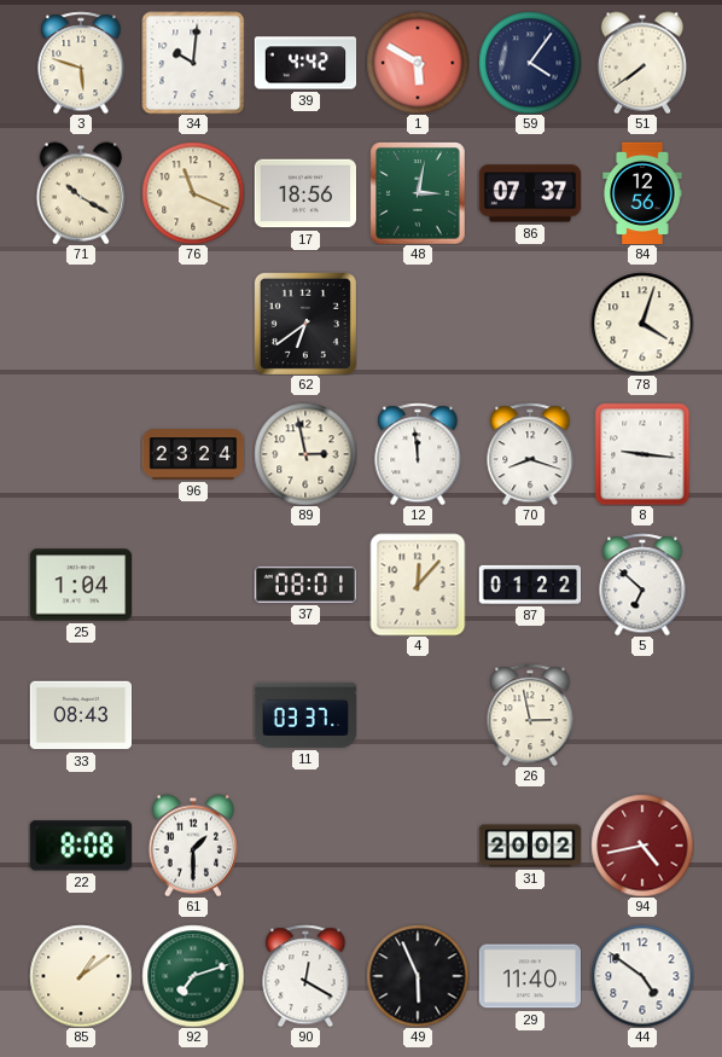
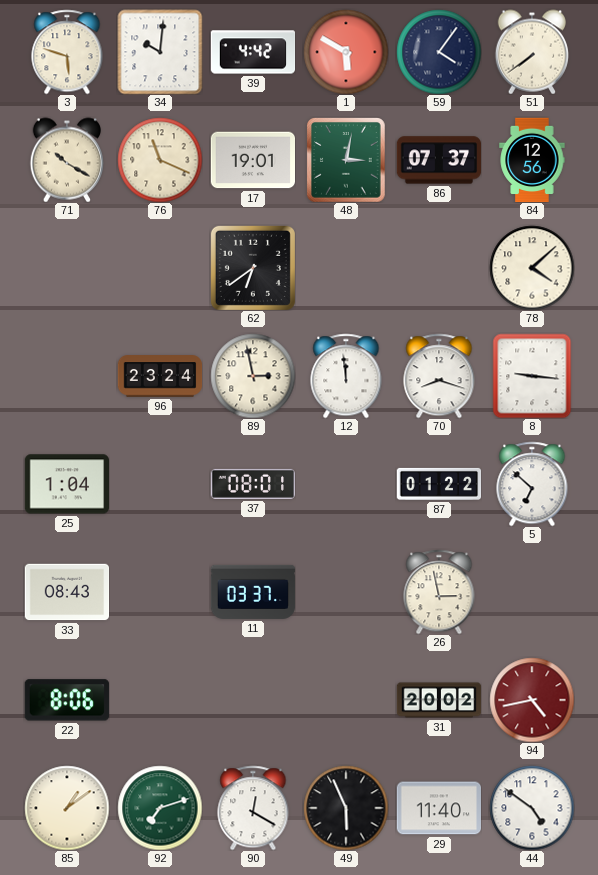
17: 18:56 -> 19:01 (252, 160)
78: 4:03 -> 4:08 (532, 268)
4: 12:07 -> none (418, 585)
22: 8:08 -> 8:06 (67, 700)
61: 1:30 -> none (192, 846)
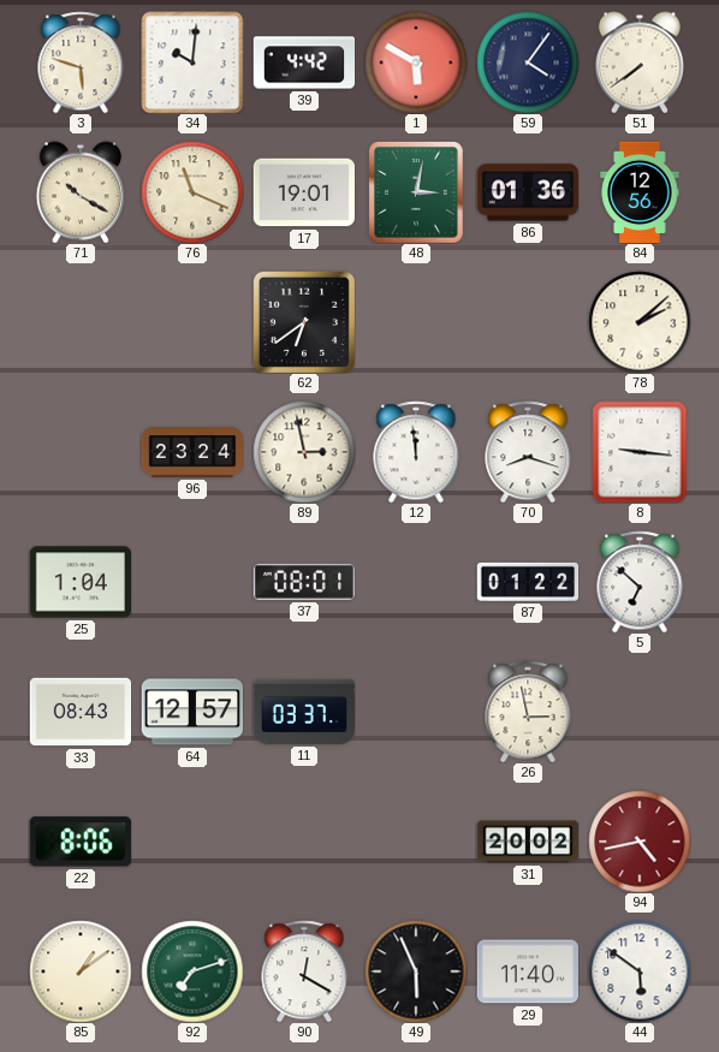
86: 07:37 -> 01:36 (528, 192)
78: 4:08 -> 2:08 (640, 322)
64: none -> 12:57 (191, 712)
44: 4:51 -> 5:51 (640, 971)
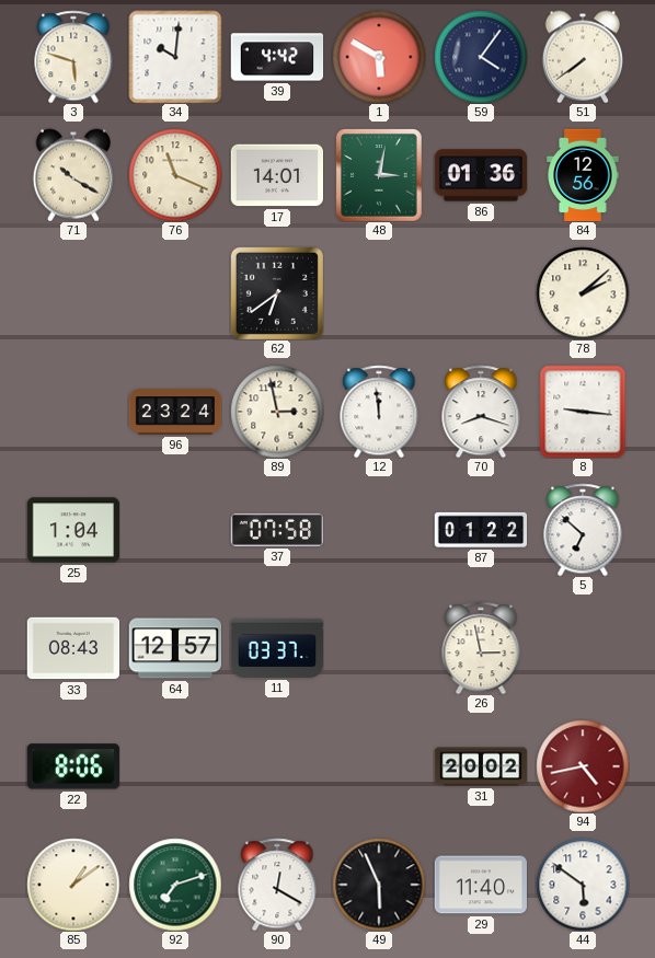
17: 19:01 -> 14:01 (276, 175)
37: 08:01 -> 07:58 (277, 530)
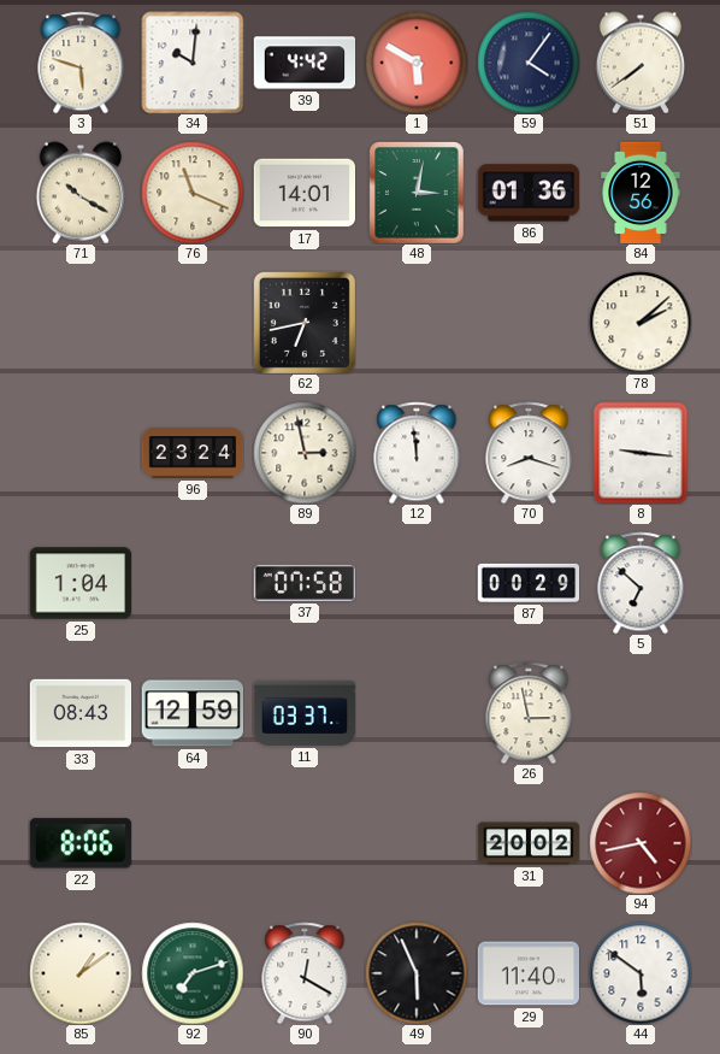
62: 6:39 -> 6:43 (305, 323)
87: 01:22 -> 00:29 (529, 583)
64: 12:57 -> 12:59 (191, 713)
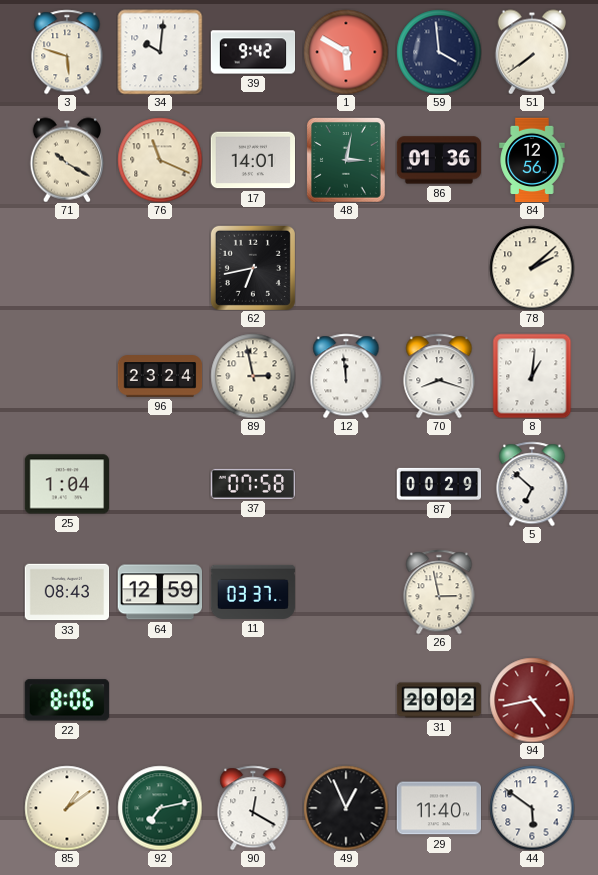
39: 4:42 -> 9:42 (253, 52)
59: 4:06 -> 3:59 (439, 52)
8: 9:16 -> 1:01 (532, 376)
92: 7:12 -> 7:13 (160, 808)
49: 5:56 -> 12:56 (346, 808)
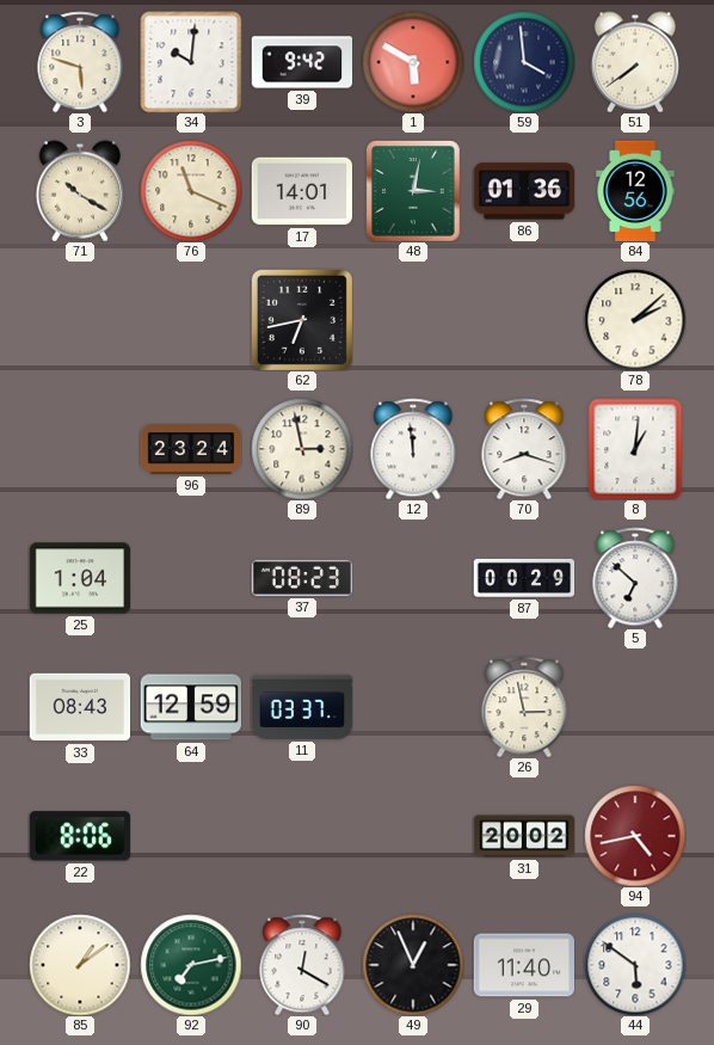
37: 07:58 -> 08:23 (302, 578)
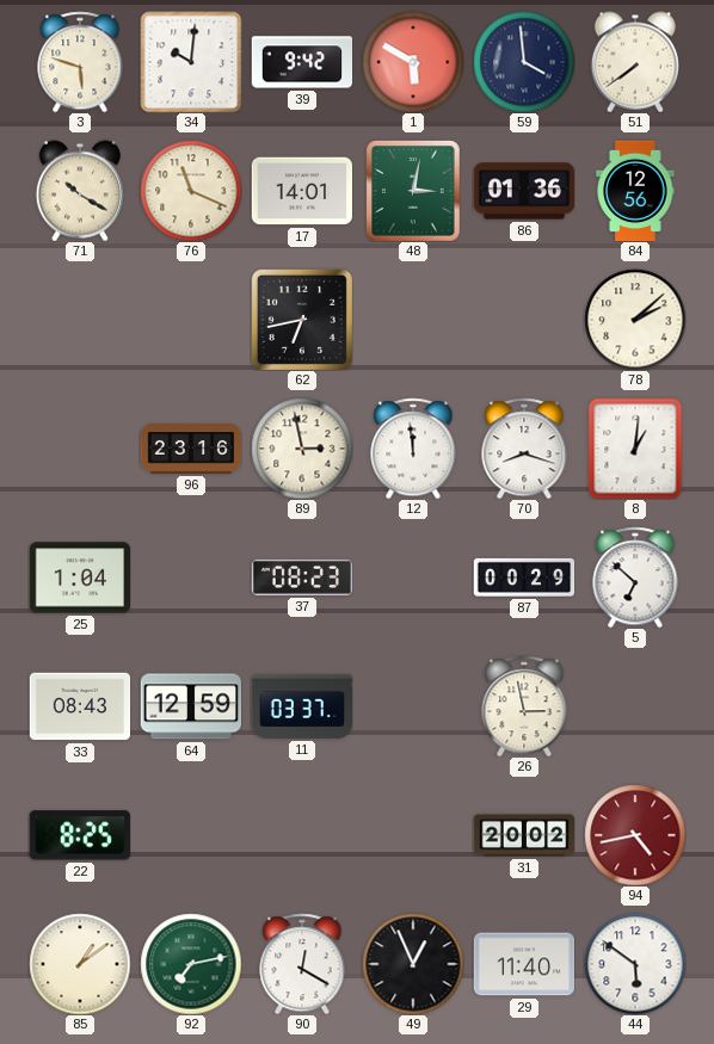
96: 23:24 -> 23:16 (191, 449)
22: 8:06 -> 8:25 (80, 835)
